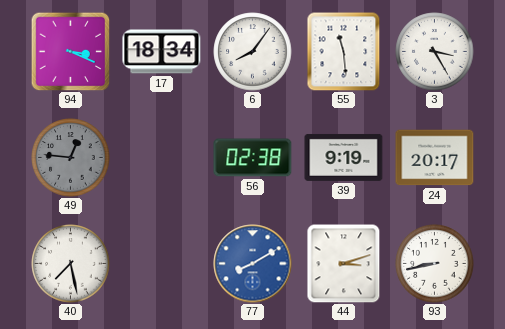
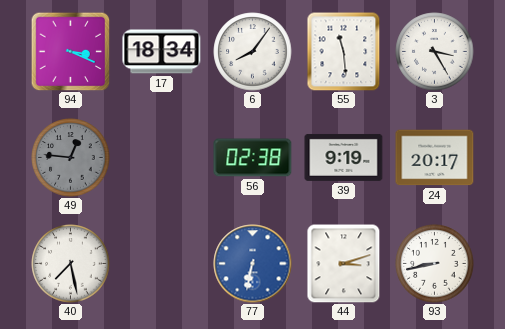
77: 8:10 -> 6:32 (253, 264)
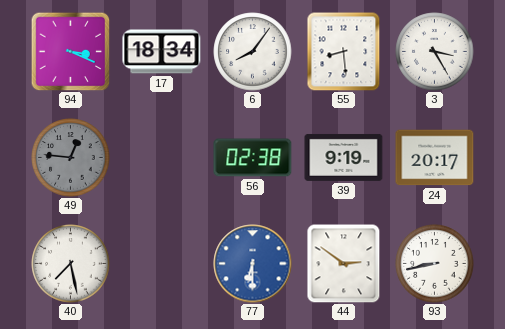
55: 11:29 -> 8:29 (344, 52)
77: 6:32 -> 6:30 (253, 264)
44: 3:12 -> 2:51 (344, 264)
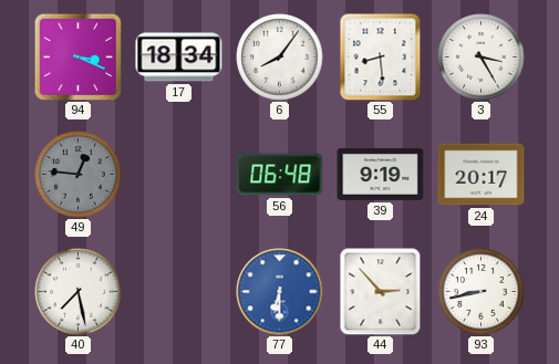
56: 02:38 -> 06:48 (280, 175)
44: 2:51 -> 2:53 (381, 292)
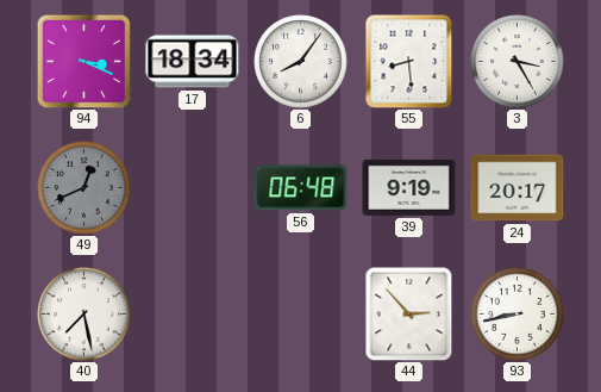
49: 12:46 -> 12:41 (84, 188)
77: 6:30 -> none (280, 292)
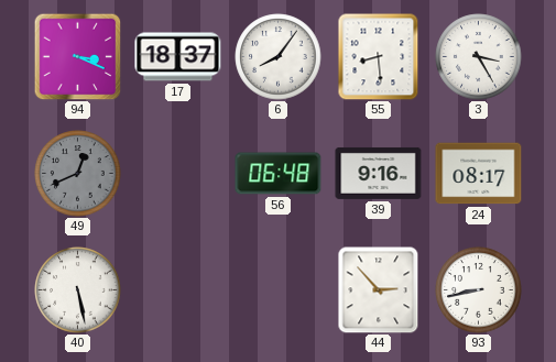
17: 18:34 -> 18:37 (178, 57)
39: 9:19 -> 9:16 (379, 173)
24: 20:17 -> 08:17 (479, 174)
40: 7:28 -> 5:28 (78, 290)
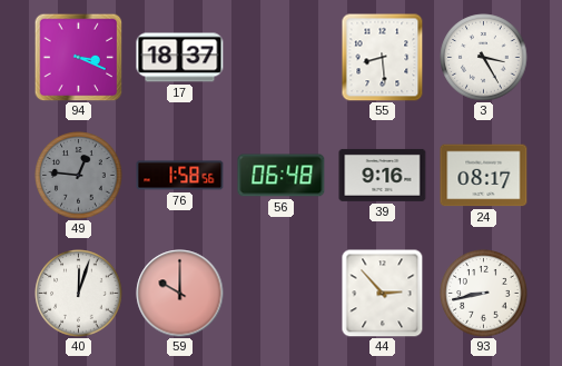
6: 8:06 -> none (279, 57)
49: 12:41 -> 12:46 (79, 176)
76: none -> 1:58 (180, 176)
40: 5:28 -> 12:03 (79, 294)
59: none -> 10:00 (180, 294)
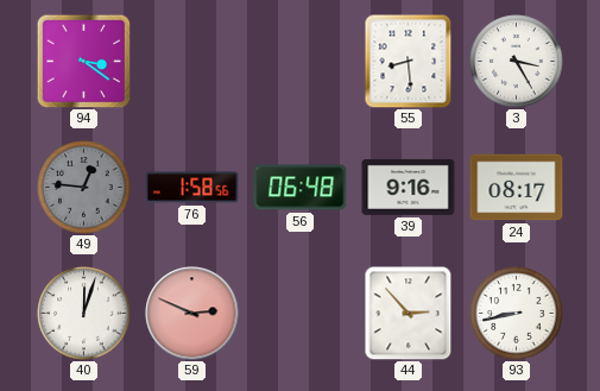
94: 3:19 -> 3:21 (83, 61)
17: 18:37 -> none (180, 58)
59: 10:00 -> 2:49 (192, 314)
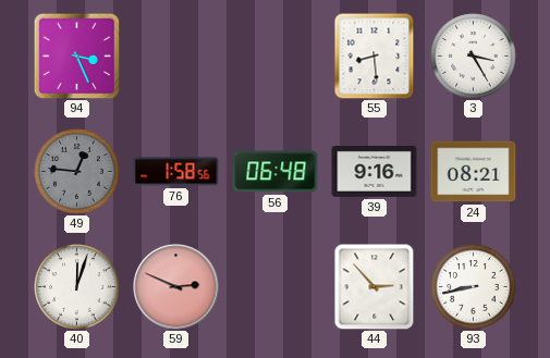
94: 3:21 -> 3:26 (76, 55)
24: 08:17 -> 08:21 (474, 172)
